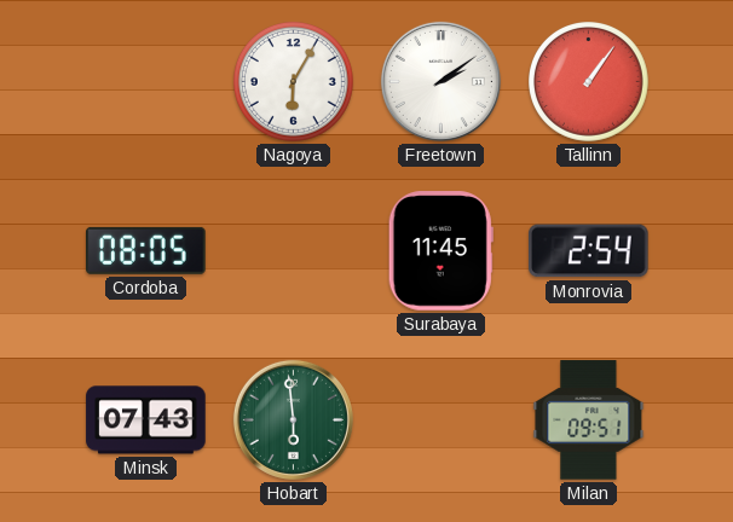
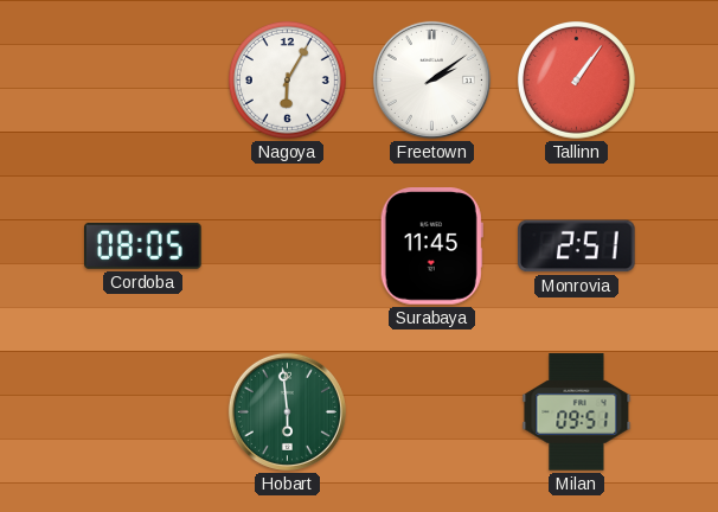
Monrovia: 2:54 -> 2:51 (577, 247)
Minsk: 07:43 -> none (146, 420)
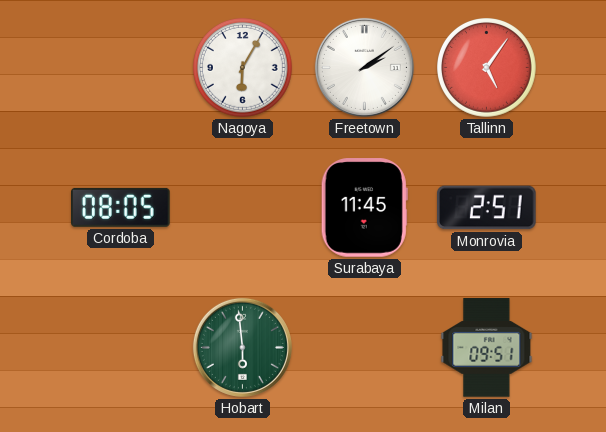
Tallinn: 1:06 -> 5:06 (487, 68)
